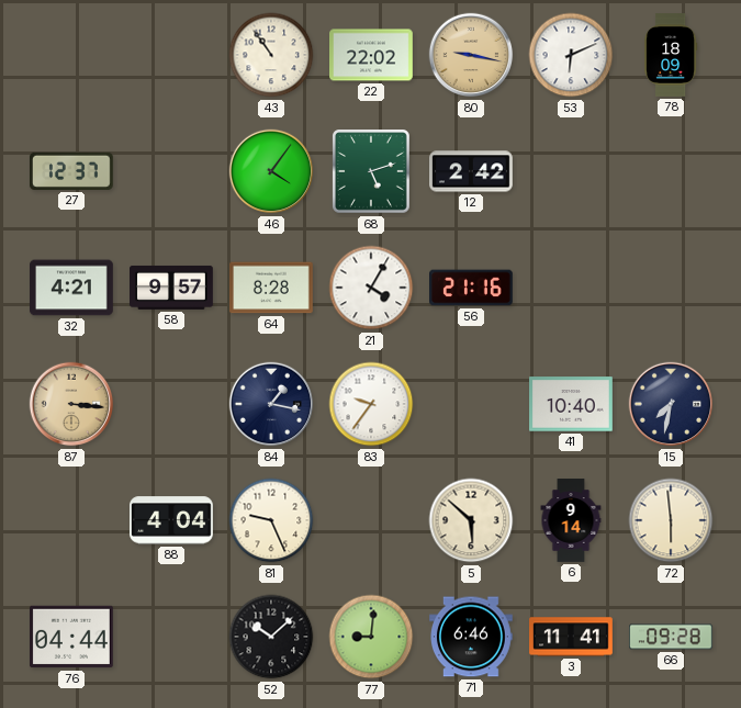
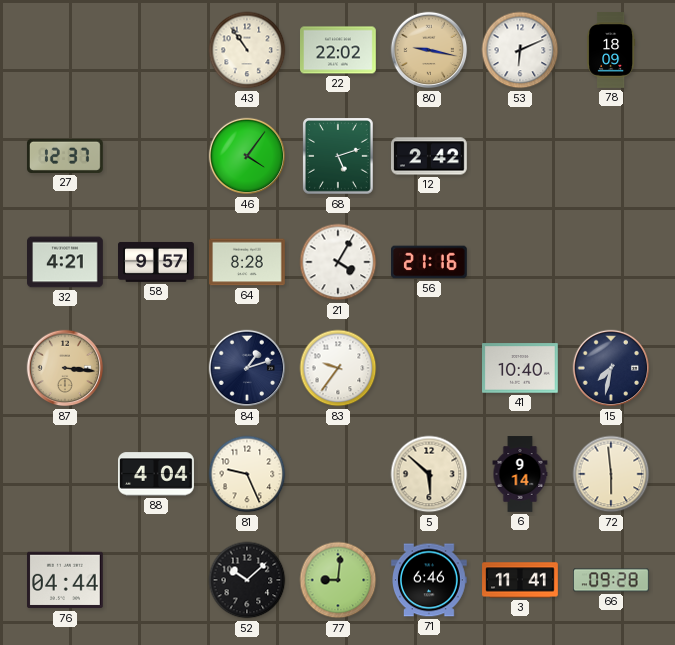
84: 1:17 -> 1:12 (247, 368)
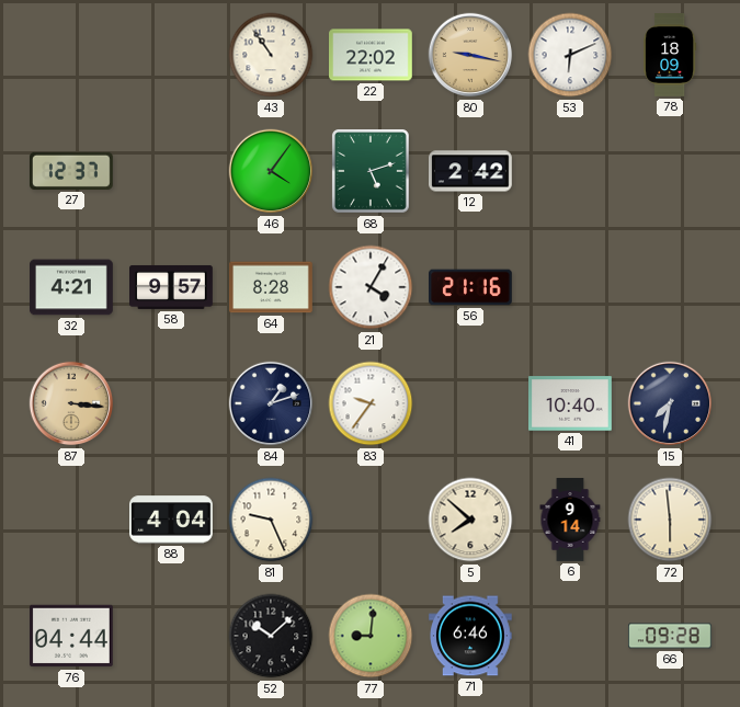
5: 5:52 -> 7:52 (470, 520)
3: 11:41 -> none (520, 580)
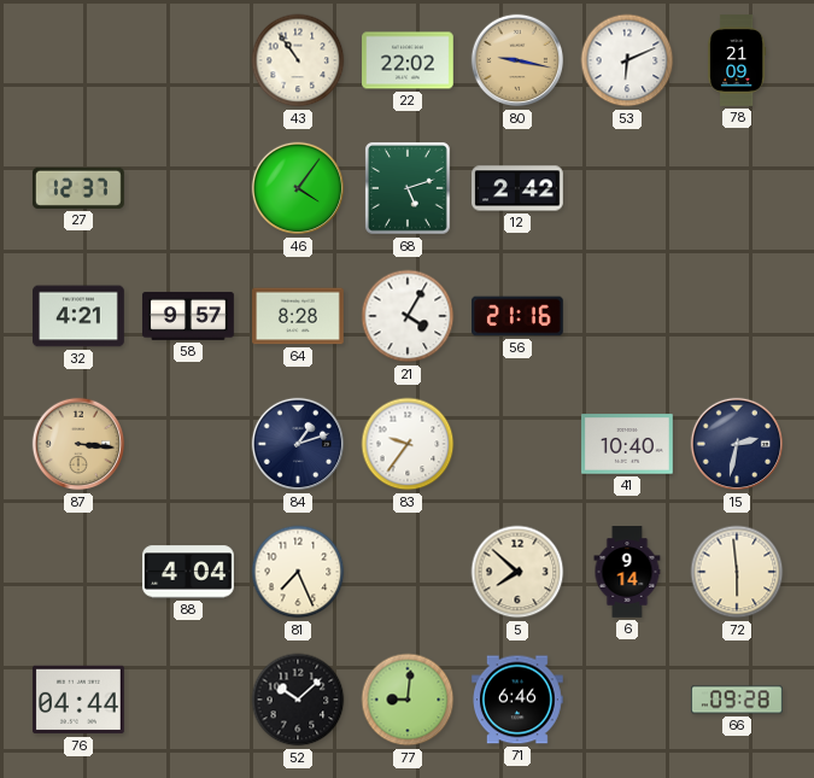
78: 18:09 -> 21:09 (737, 60)
15: 7:32 -> 2:32 (737, 444)
81: 9:26 -> 7:26 (298, 572)
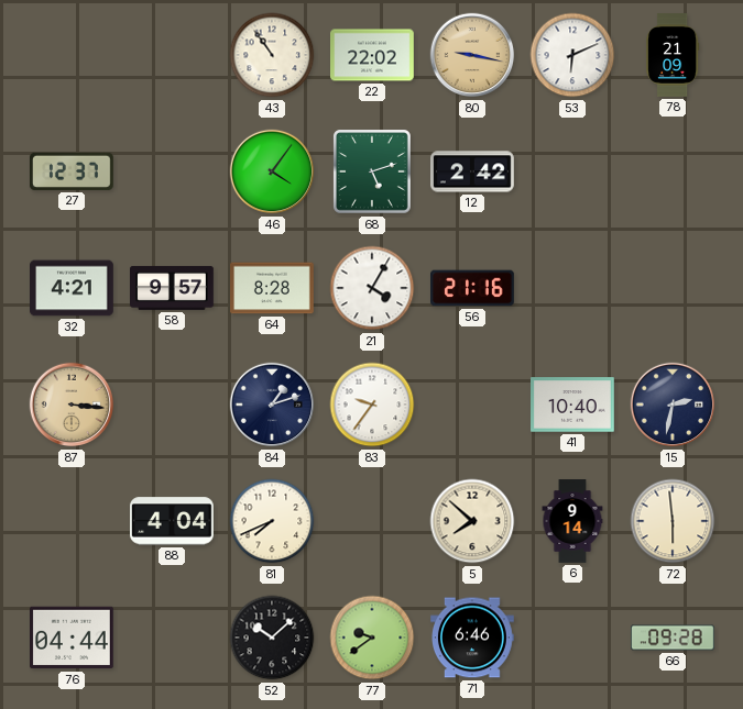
81: 7:26 -> 7:41 (272, 521)
77: 9:01 -> 9:39 (372, 638)
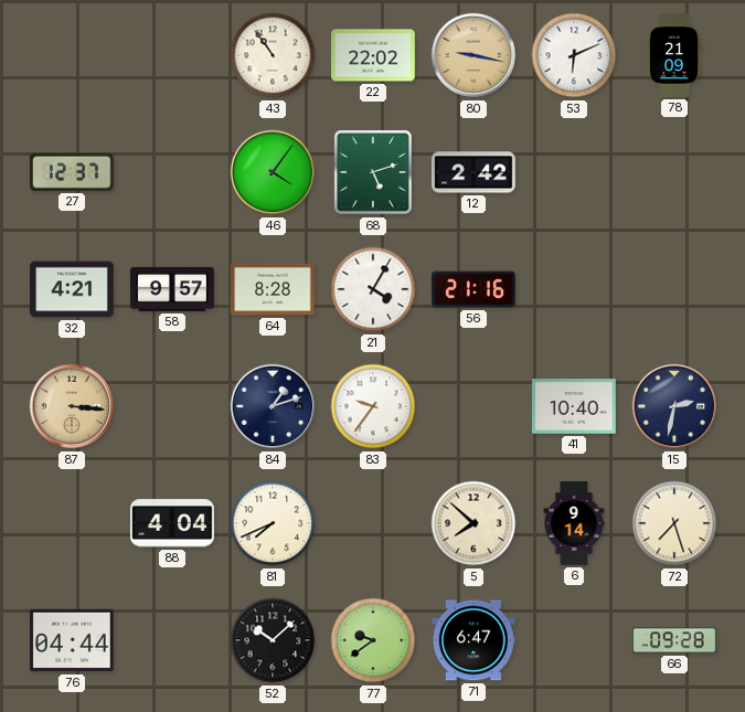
72: 5:59 -> 7:27 (674, 523)
71: 6:46 -> 6:47 (475, 640)
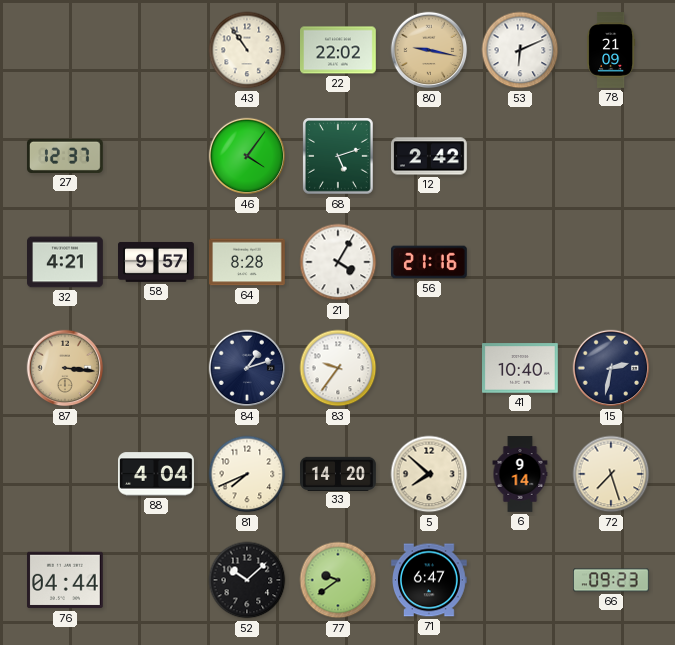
33: none -> 14:20 (339, 473)
66: 09:28 -> 09:23 (612, 580)
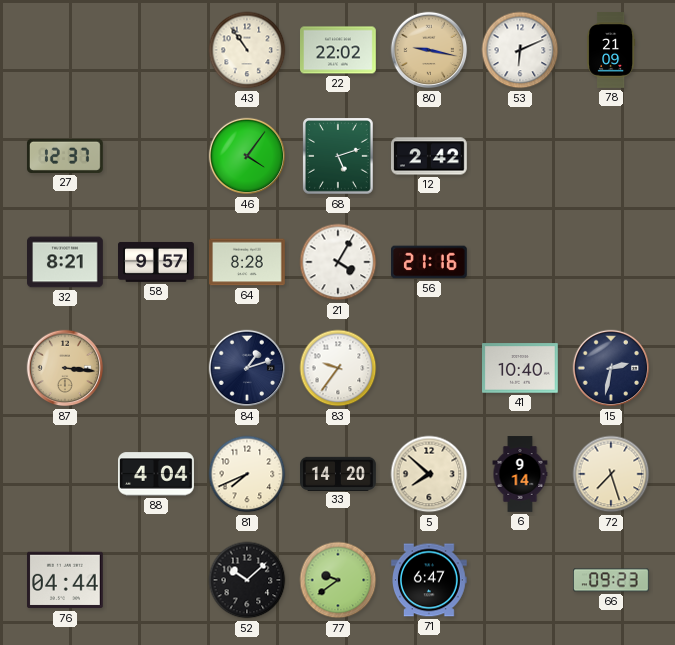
32: 4:21 -> 8:21 (66, 262)
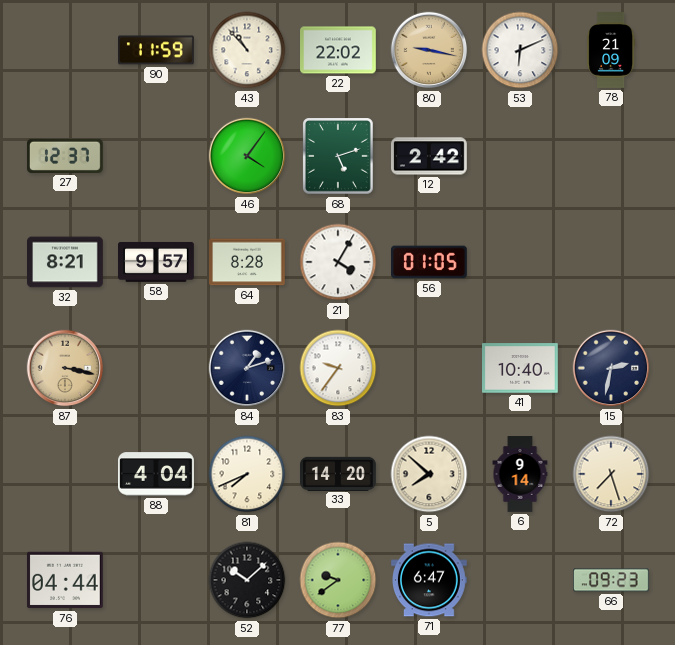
90: none -> 11:59 (157, 50)
43: 10:54 -> 10:53 (247, 50)
56: 21:16 -> 01:05 (430, 262)
87: 3:16 -> 3:17 (65, 368)
